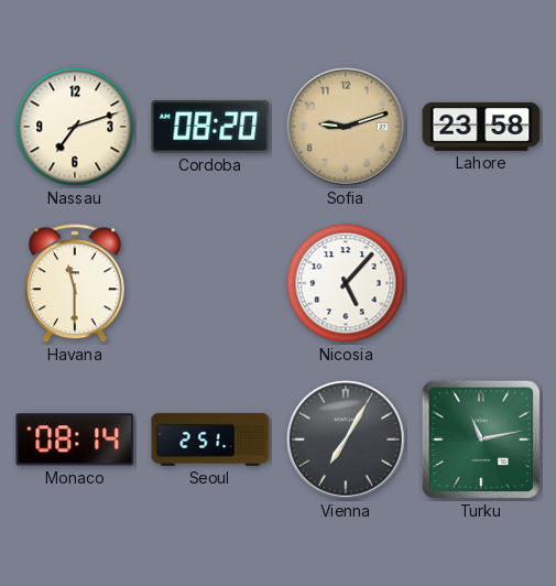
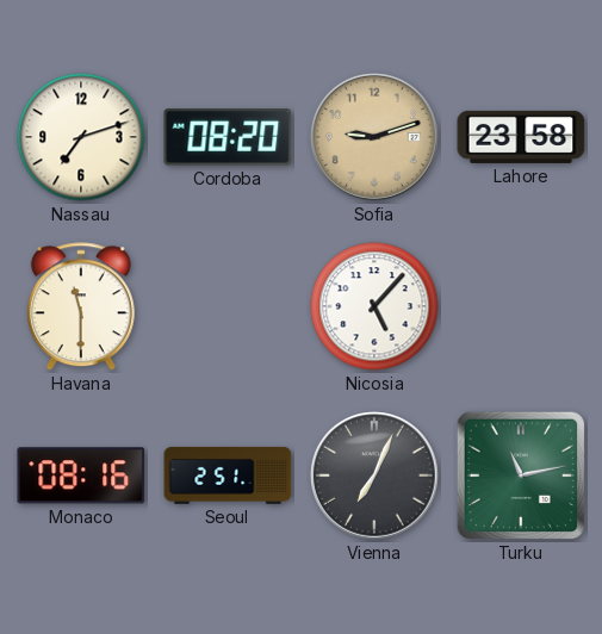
Monaco: 08:14 -> 08:16 (81, 475)
Vienna: 7:05 -> 7:04 (374, 475)
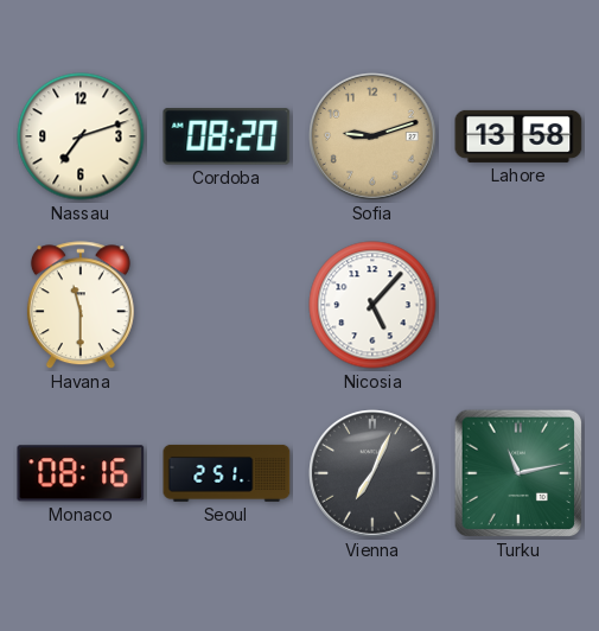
Lahore: 23:58 -> 13:58 (518, 136)
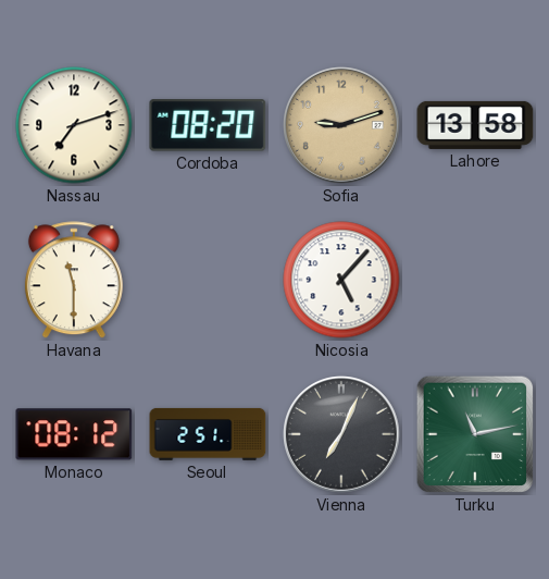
Monaco: 08:16 -> 08:12 (74, 434)
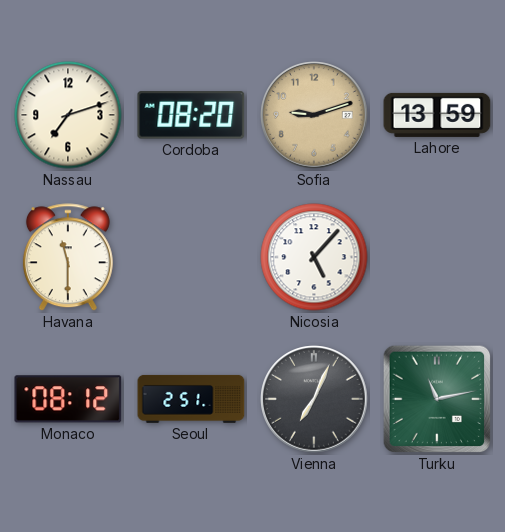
Lahore: 13:58 -> 13:59 (437, 115)
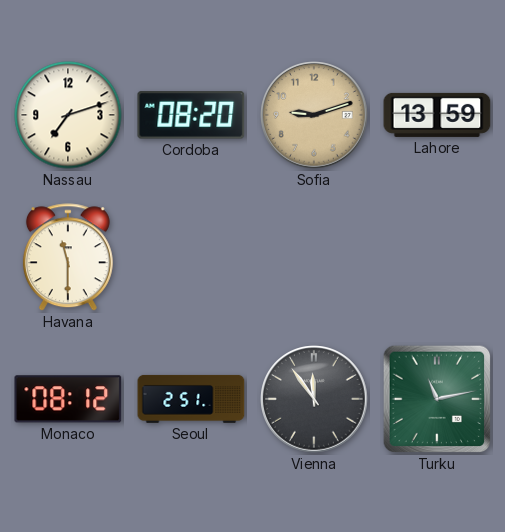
Nicosia: 5:07 -> none (314, 257)
Vienna: 7:04 -> 11:54 (314, 399)
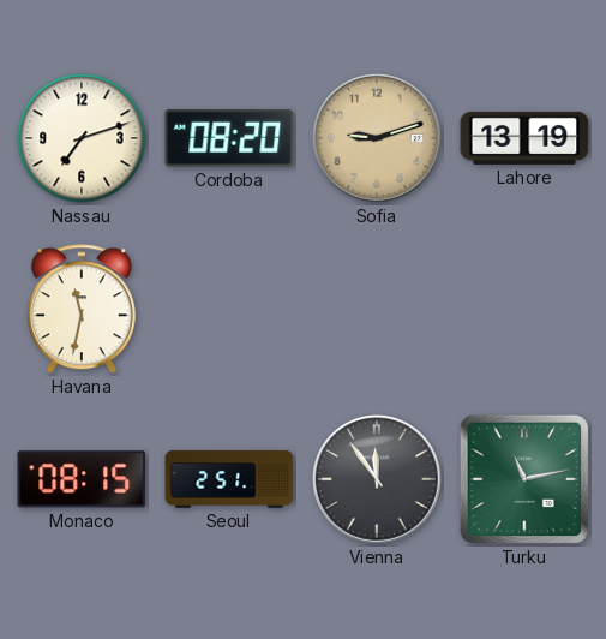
Lahore: 13:59 -> 13:19 (524, 138)
Havana: 11:30 -> 11:32 (82, 310)
Monaco: 08:12 -> 08:15 (82, 479)
